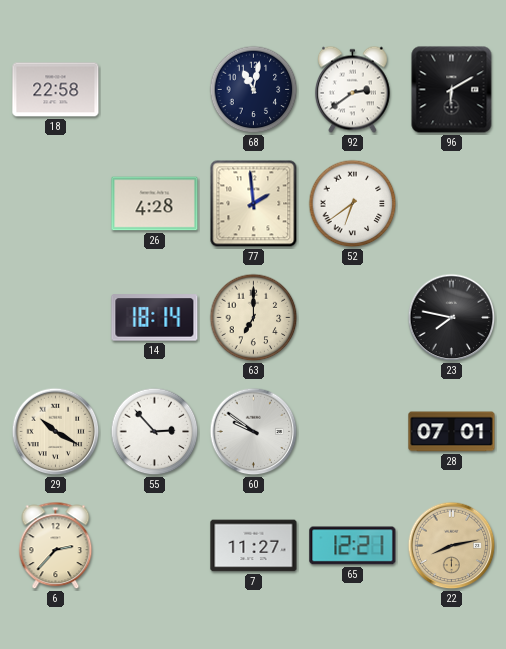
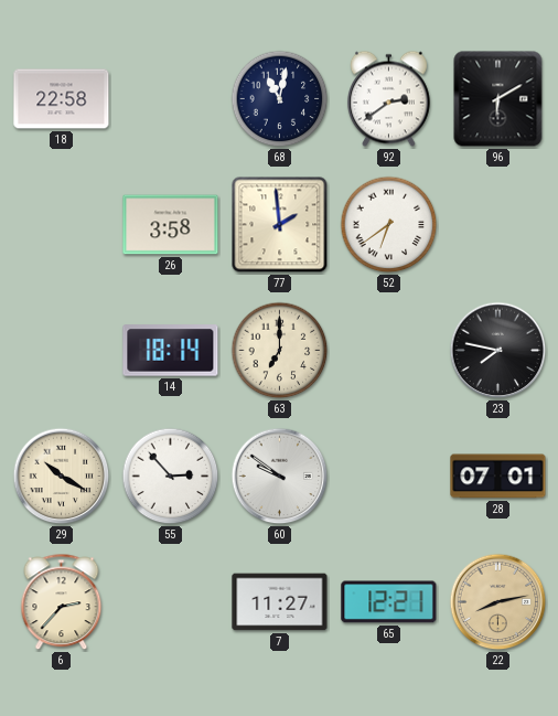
26: 4:28 -> 3:58 (171, 225)
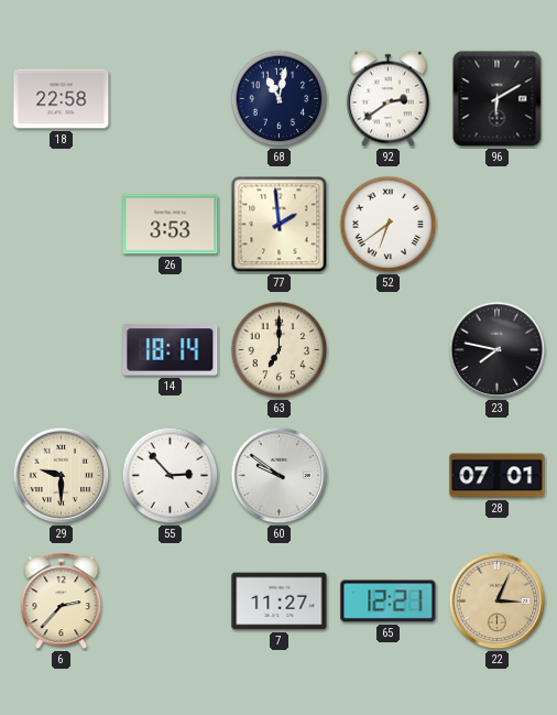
26: 3:58 -> 3:53 (171, 225)
29: 10:20 -> 9:30 (62, 476)
22: 8:13 -> 3:04 (498, 602)
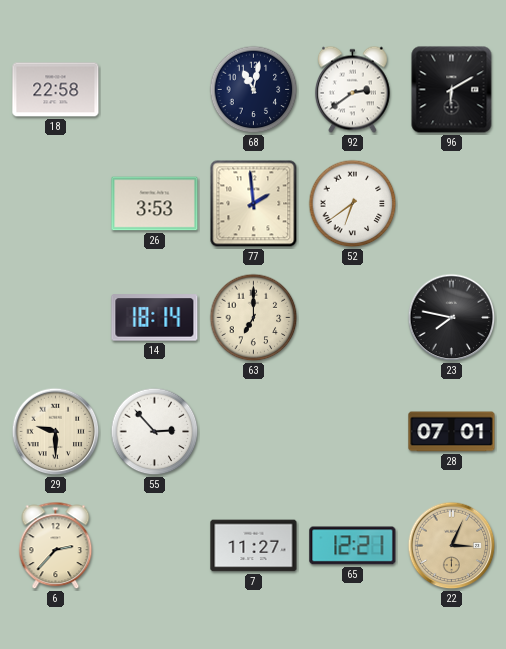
60: 9:51 -> none (280, 476)
